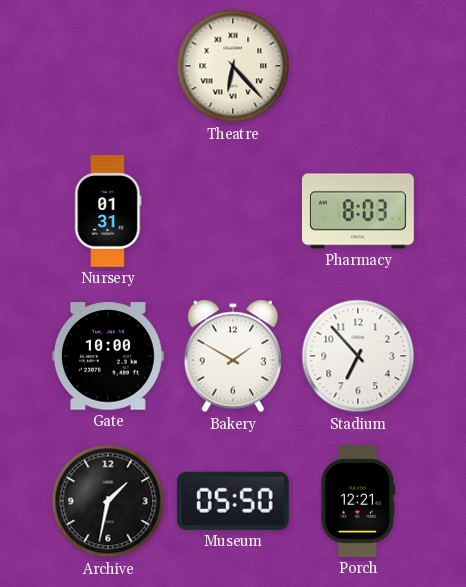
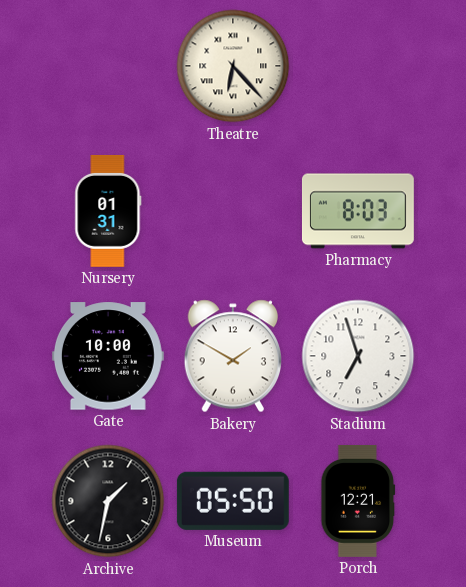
Stadium: 6:53 -> 6:57 (358, 356)
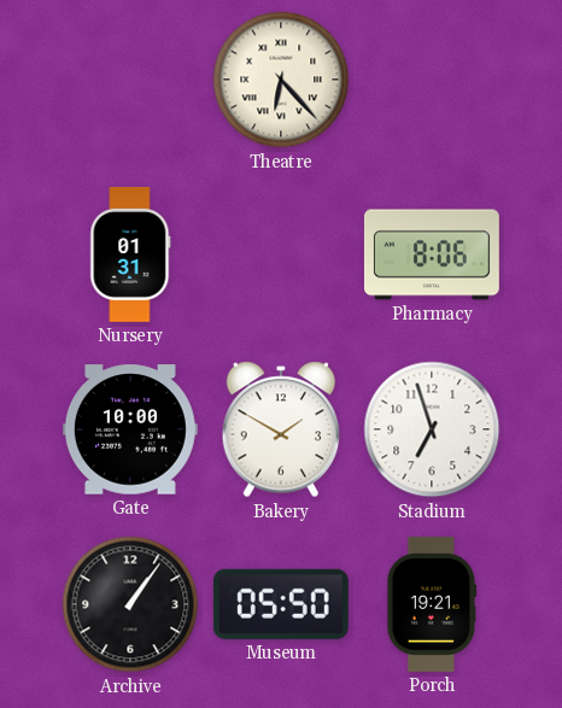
Pharmacy: 8:03 -> 8:06 (432, 254)
Archive: 1:32 -> 1:06 (130, 604)
Porch: 12:21 -> 19:21 (432, 604)
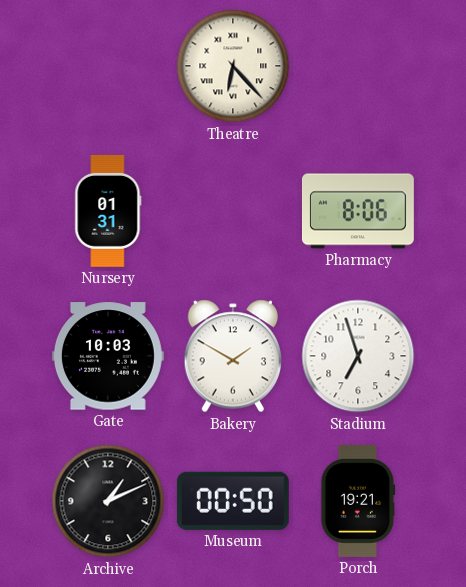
Gate: 10:00 -> 10:03 (108, 356)
Archive: 1:06 -> 1:11 (108, 501)
Museum: 05:50 -> 00:50 (233, 501)
